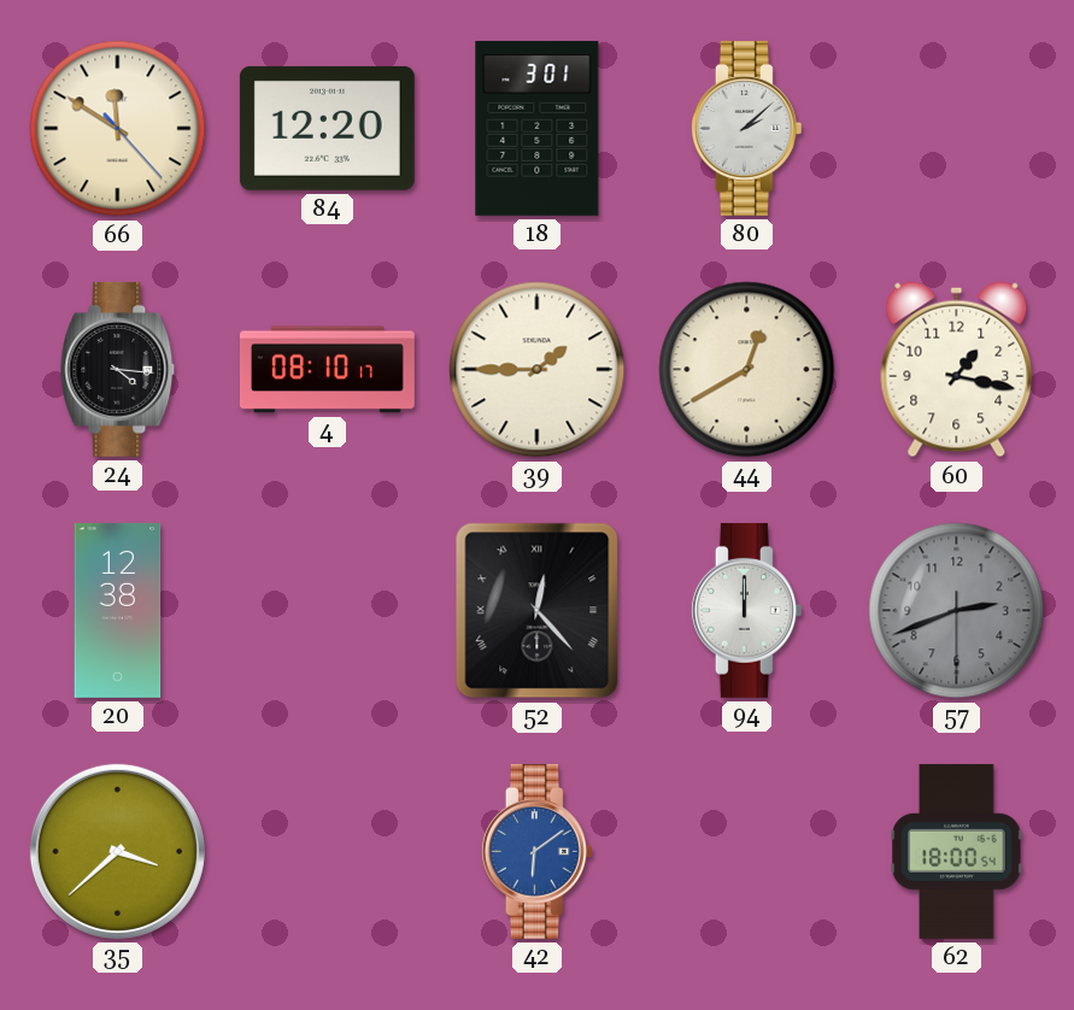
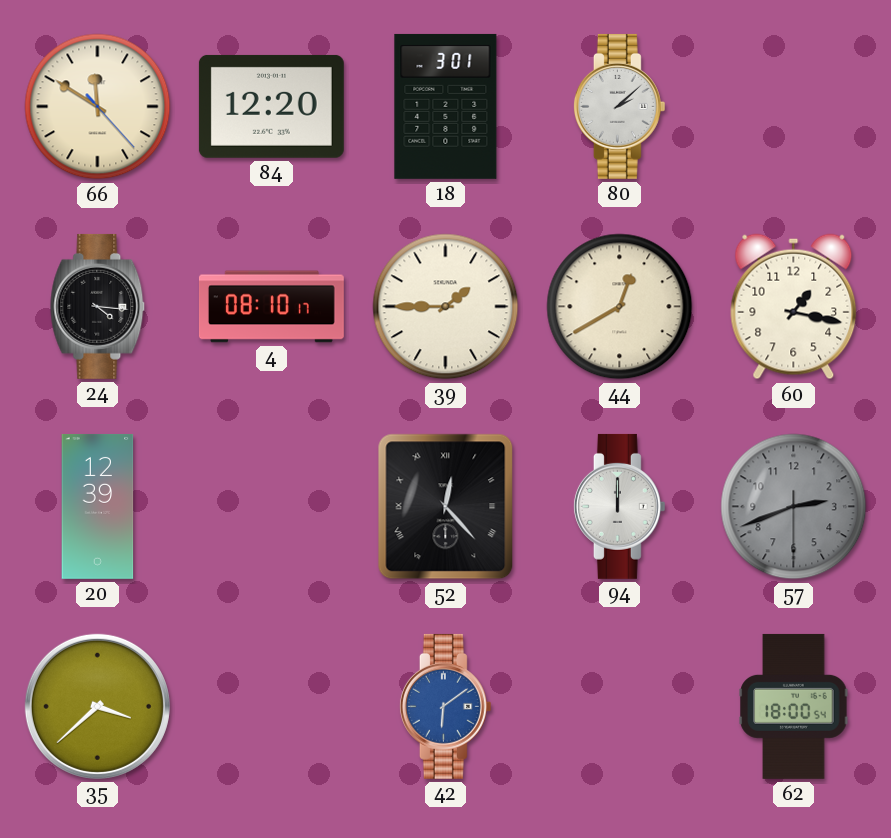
20: 12:38 -> 12:39 (98, 506)
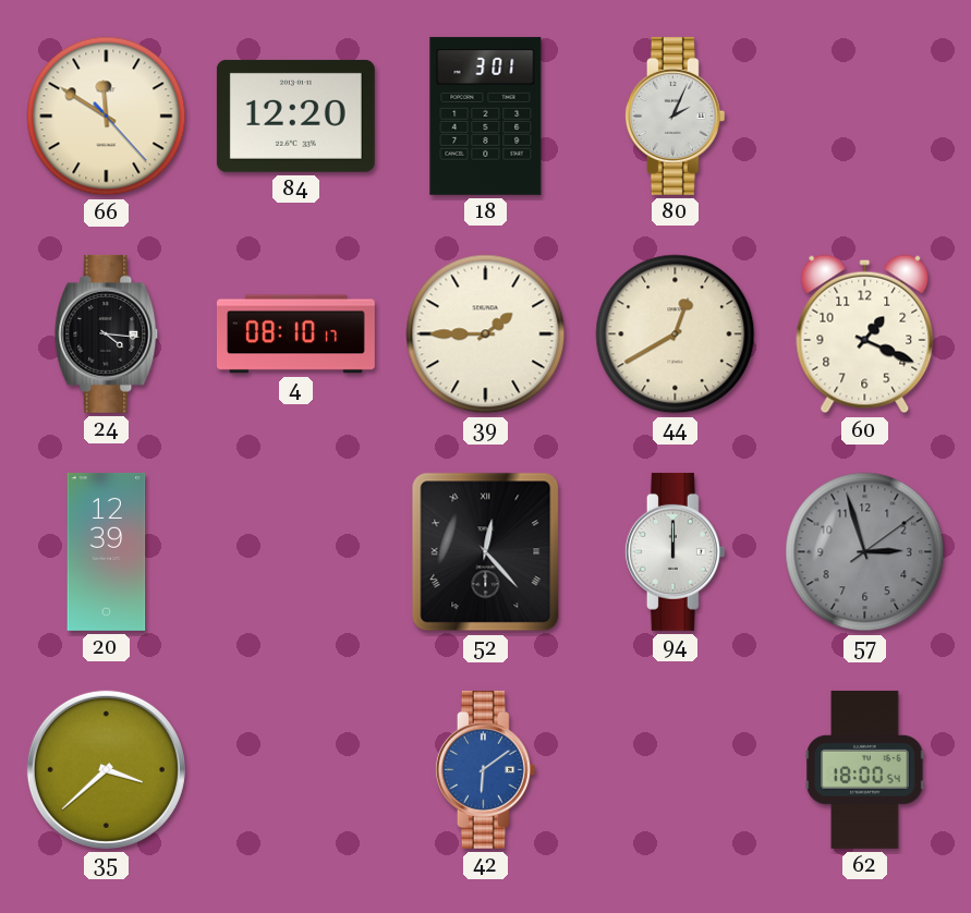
80: 2:08 -> 2:04 (675, 115)
60: 1:17 -> 1:19 (865, 334)
57: 2:41 -> 2:57 (865, 552)
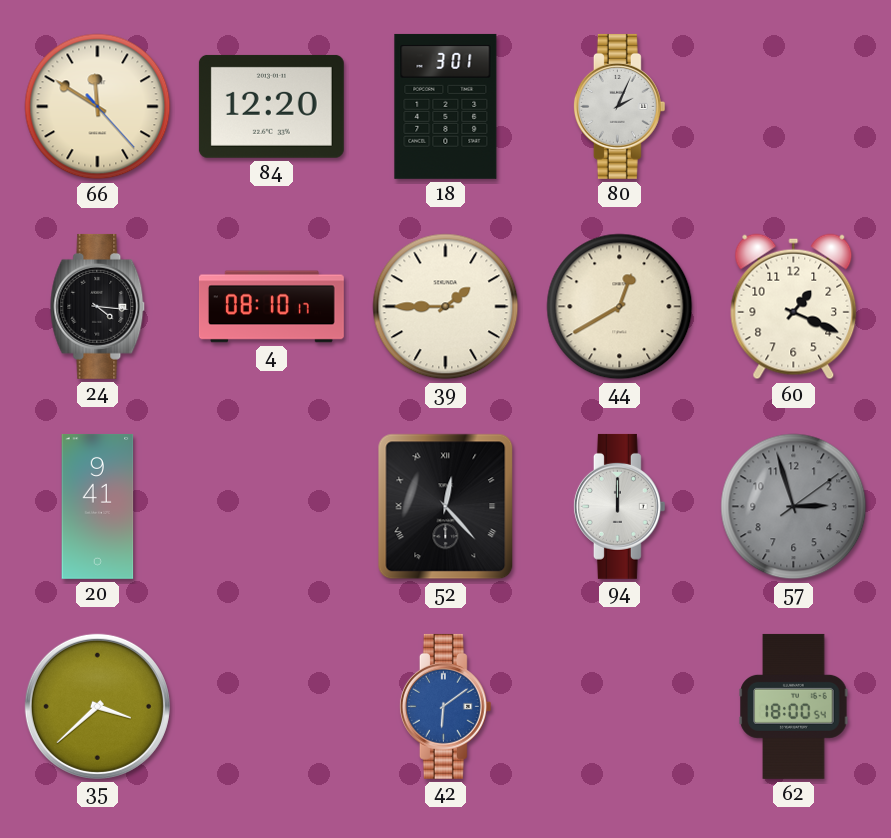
20: 12:39 -> 9:41 (98, 506)
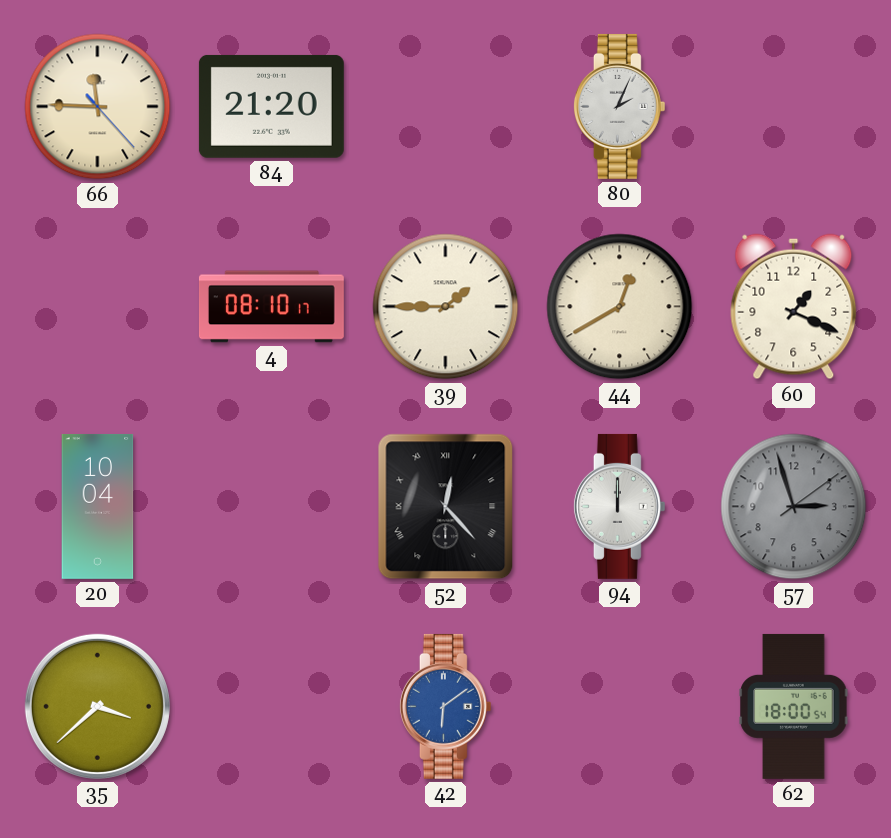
66: 11:50 -> 11:45 (98, 107)
84: 12:20 -> 21:20 (271, 106)
18: 3:01 -> none (446, 106)
24: 4:16 -> none (98, 306)
20: 9:41 -> 10:04 (98, 506)
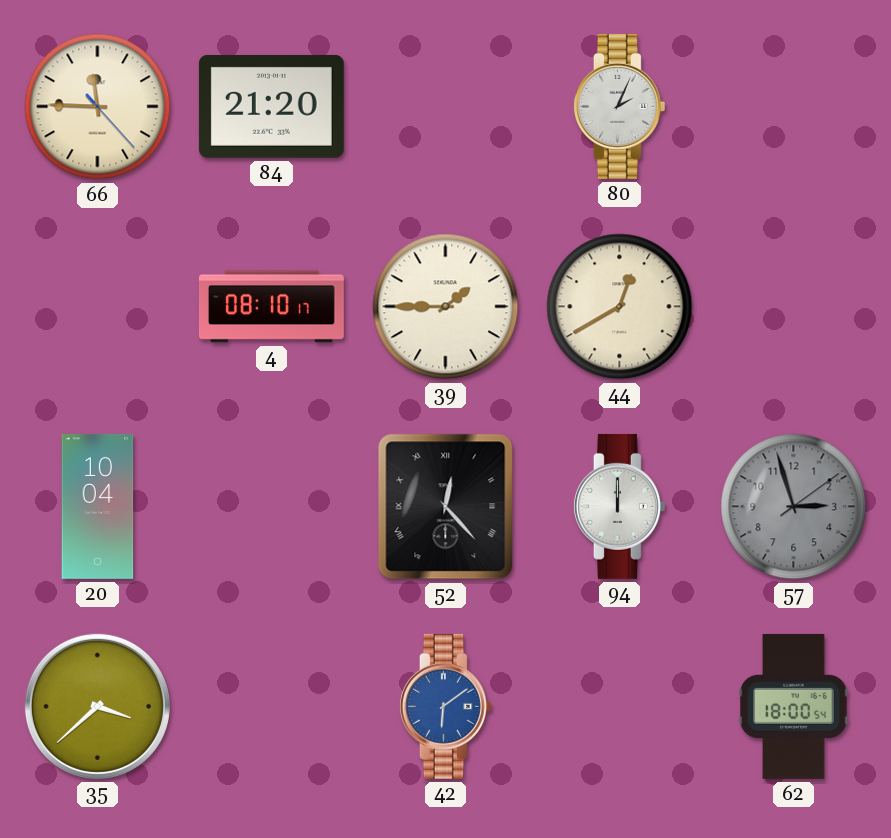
60: 1:19 -> none (794, 307)
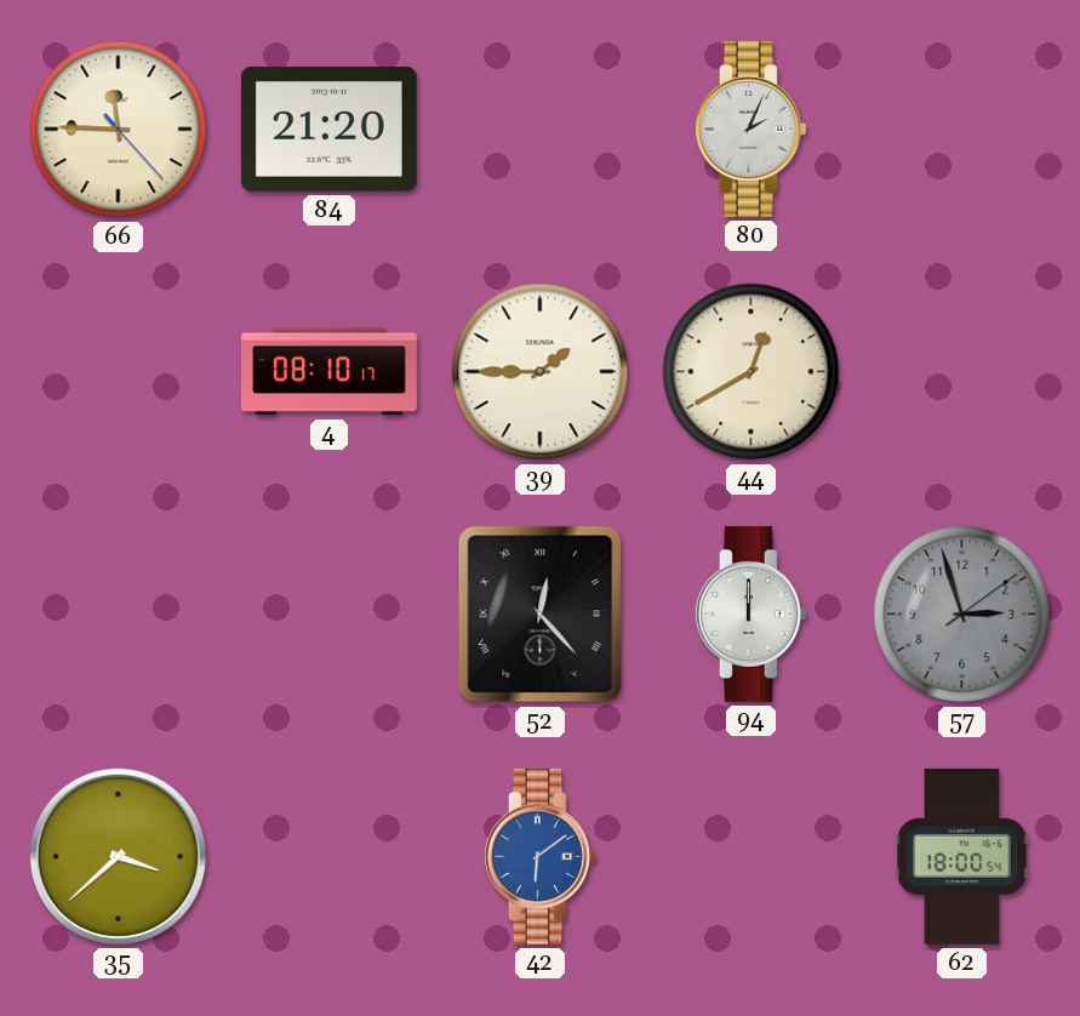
20: 10:04 -> none (98, 506)
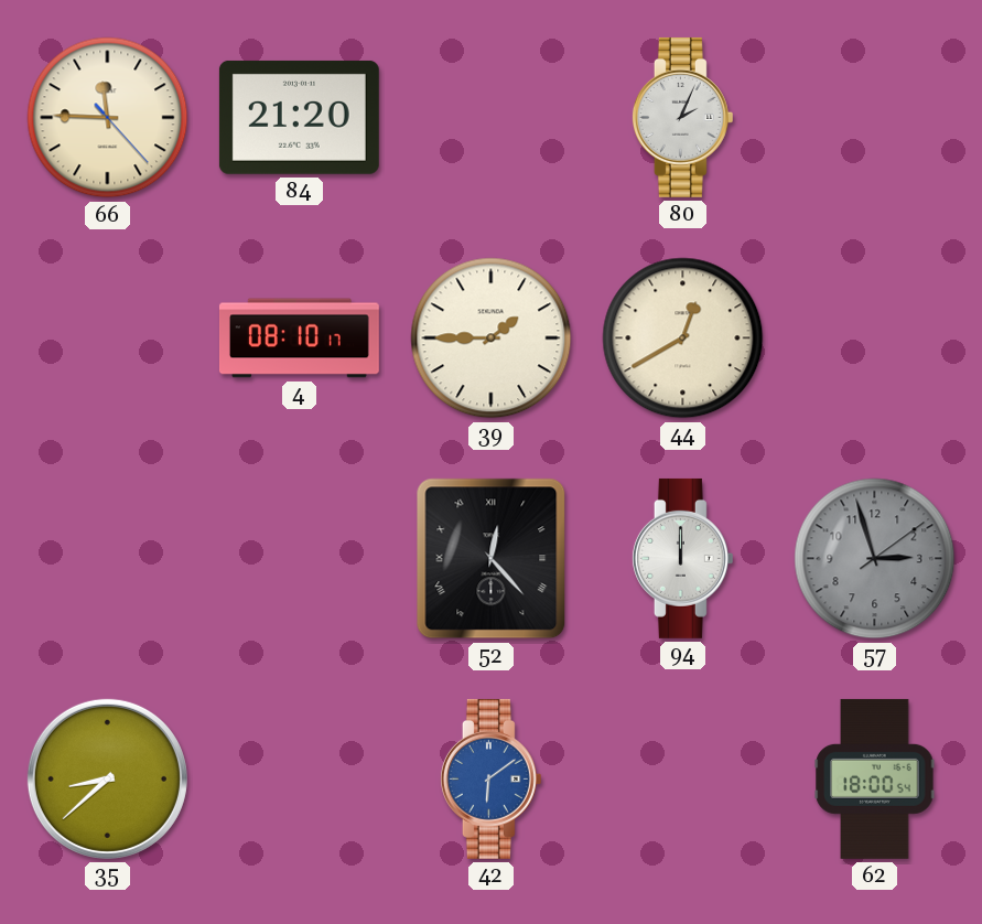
35: 3:38 -> 8:38 (107, 778)
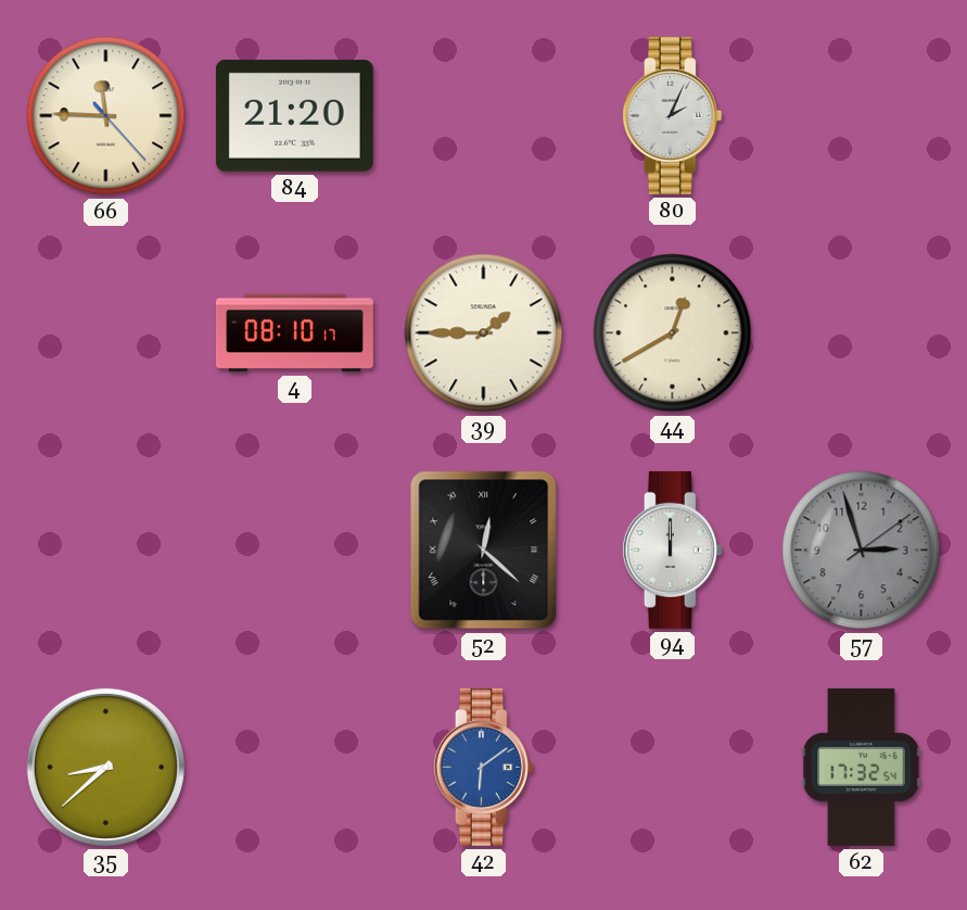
52: 12:23 -> 12:22 (484, 551)
62: 18:00 -> 17:32 (862, 767)
